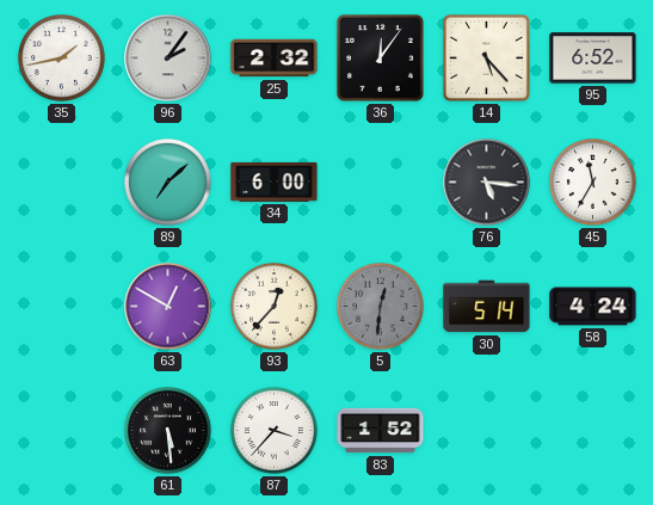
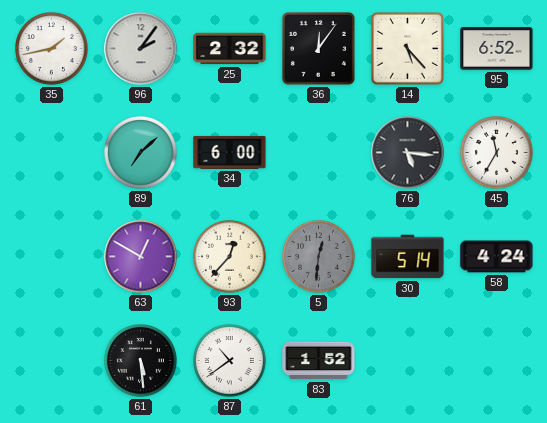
87: 3:37 -> 10:39 (230, 361)
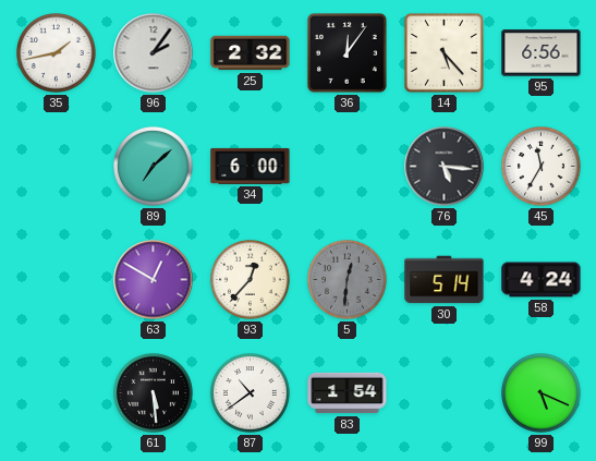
95: 6:52 -> 6:56 (542, 53)
83: 1:52 -> 1:54 (348, 393)
99: none -> 5:19 (542, 393)
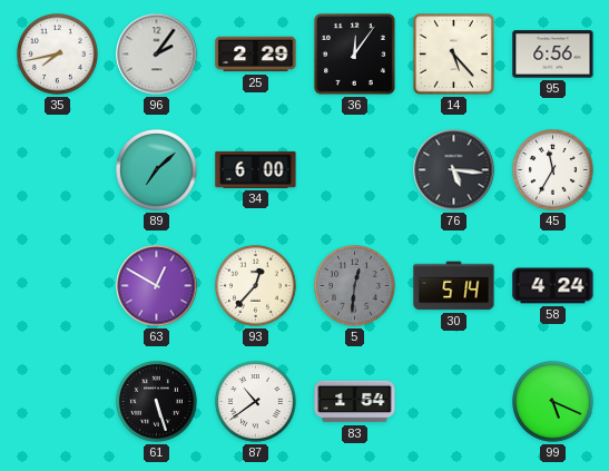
35: 1:43 -> 7:43 (58, 55)
25: 2:32 -> 2:29 (256, 55)
61: 5:29 -> 5:27 (157, 402)
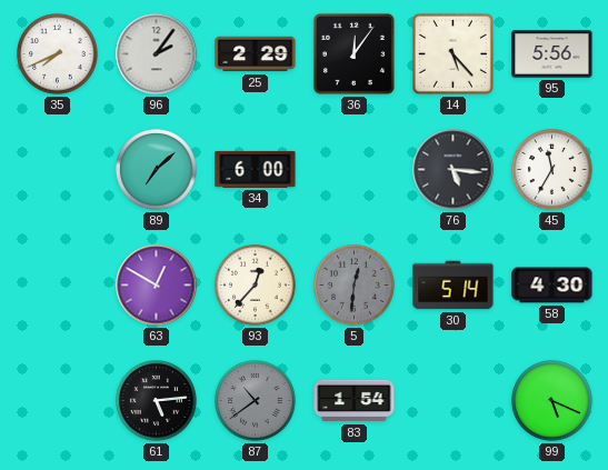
35: 7:43 -> 7:41 (58, 54)
95: 6:56 -> 5:56 (552, 54)
58: 4:24 -> 4:30 (552, 286)
61: 5:27 -> 5:14 (157, 401)
87 dial: white -> grey (256, 401)
